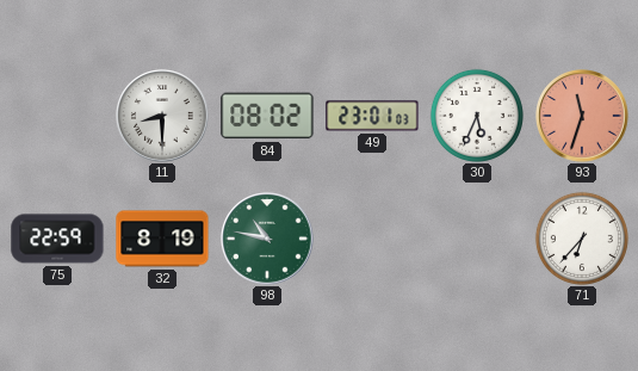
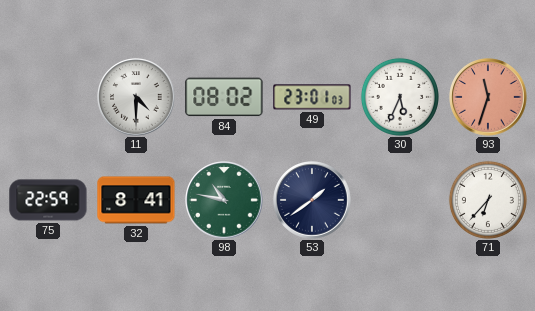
11: 8:30 -> 4:30 (136, 97)
32: 8:19 -> 8:41 (136, 200)
53: none -> 1:39 (312, 200)
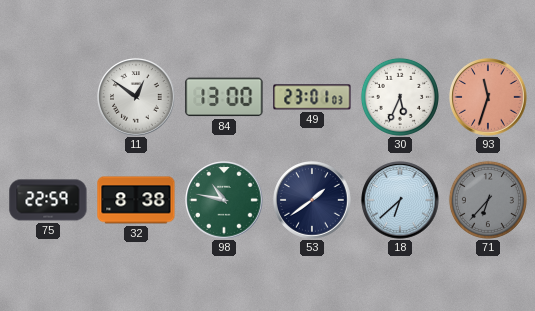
11: 4:30 -> 12:51 (136, 97)
84: 08:02 -> 13:00 (224, 97)
32: 8:41 -> 8:38 (136, 200)
18: none -> 6:38 (400, 200)
71 dial: white -> grey (488, 200)
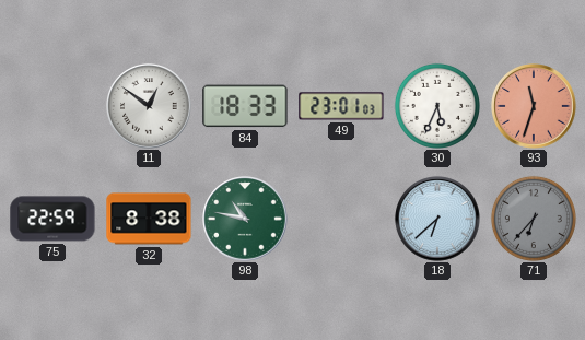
84: 13:00 -> 18:33 (245, 106)
53: 1:39 -> none (312, 200)
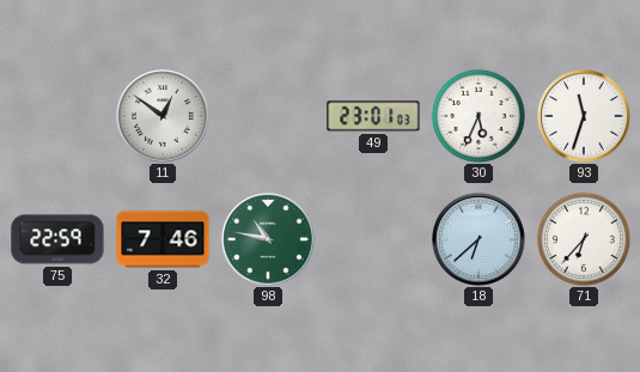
84: 18:33 -> none (245, 106)
93 dial: salmon -> white (584, 116)
32: 8:38 -> 7:46 (163, 239)
71 dial: grey -> white (584, 239)
